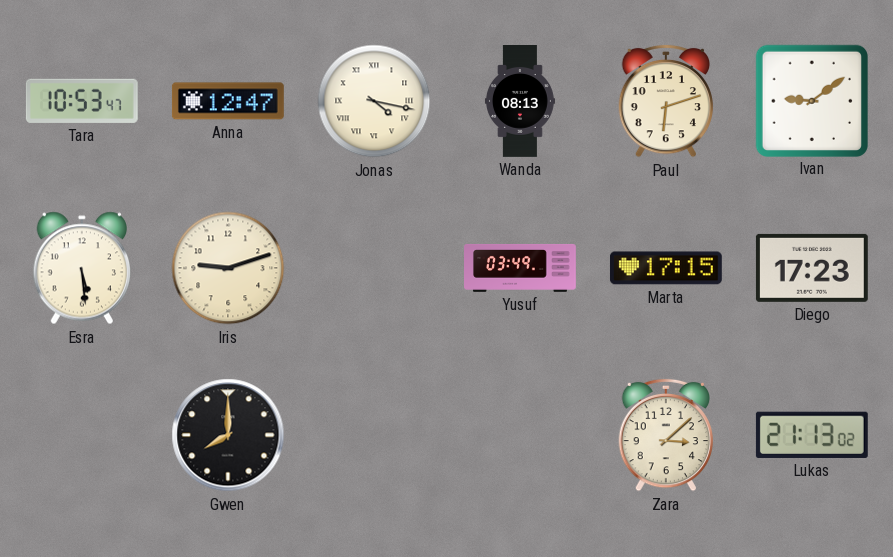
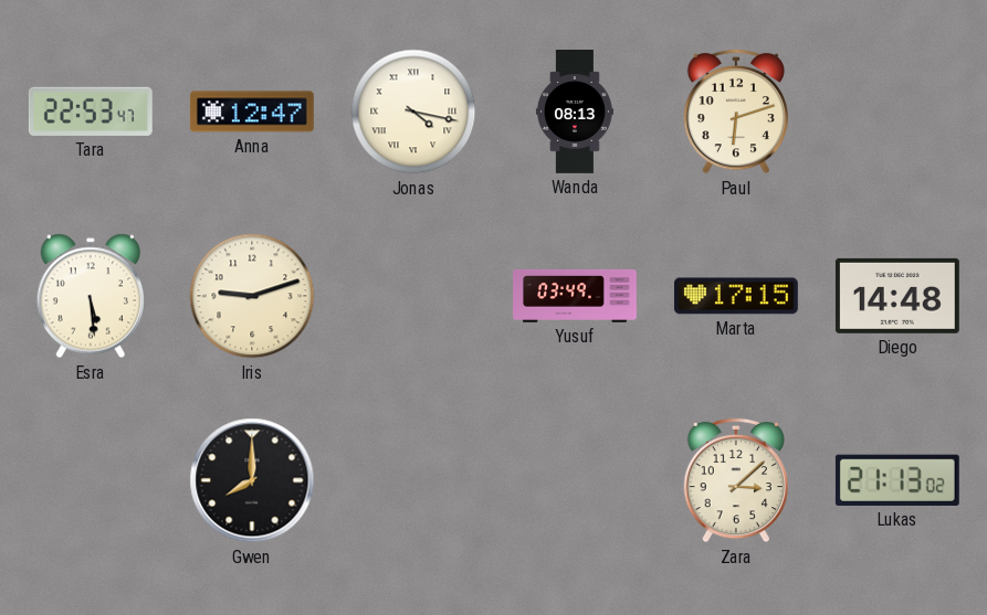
Tara: 10:53 -> 22:53 (91, 112)
Ivan: 9:09 -> none (811, 100)
Diego: 17:23 -> 14:48 (897, 296)
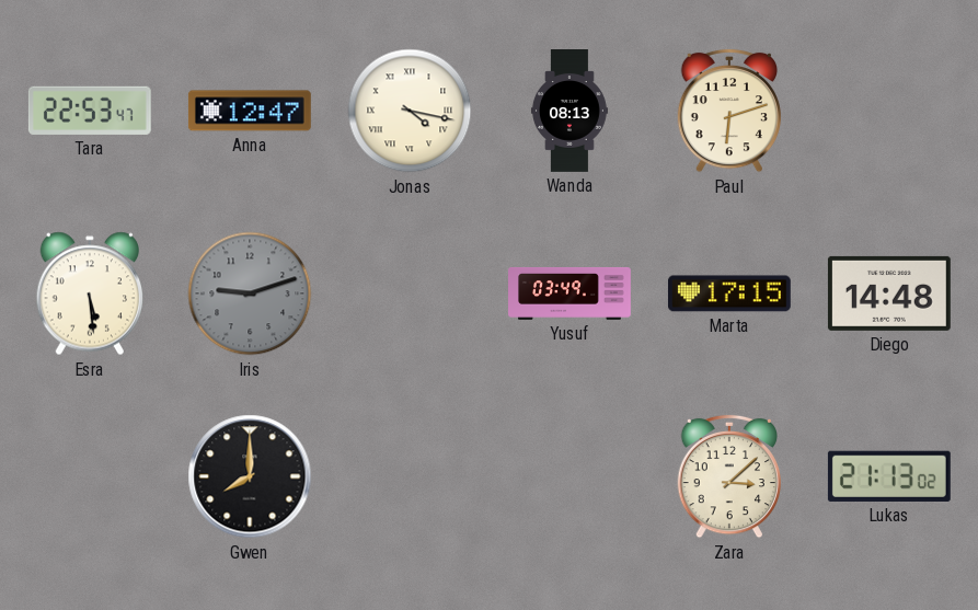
Iris dial: cream -> grey (250, 294)
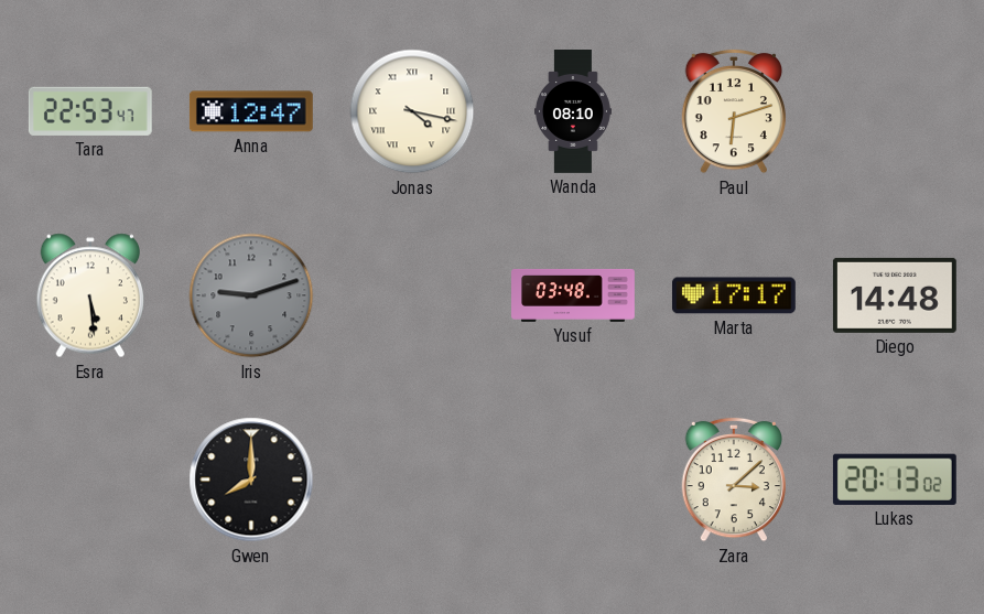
Wanda: 08:13 -> 08:10 (573, 112)
Yusuf: 03:49 -> 03:48 (574, 295)
Marta: 17:15 -> 17:17 (734, 295)
Lukas: 21:13 -> 20:13 (895, 480)
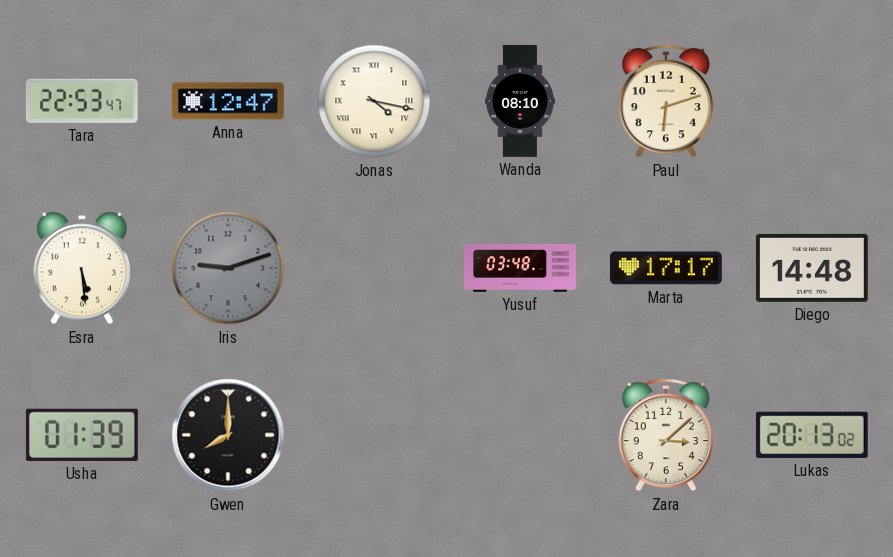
Usha: none -> 01:39 (82, 435)
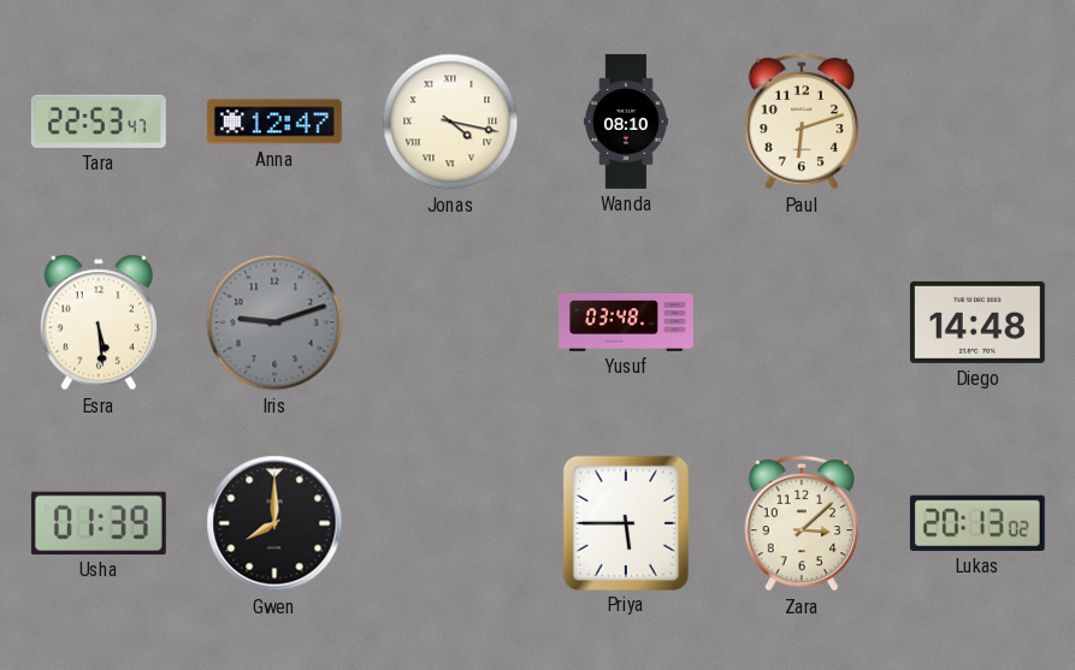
Marta: 17:17 -> none (666, 268)
Priya: none -> 5:45 (625, 522)
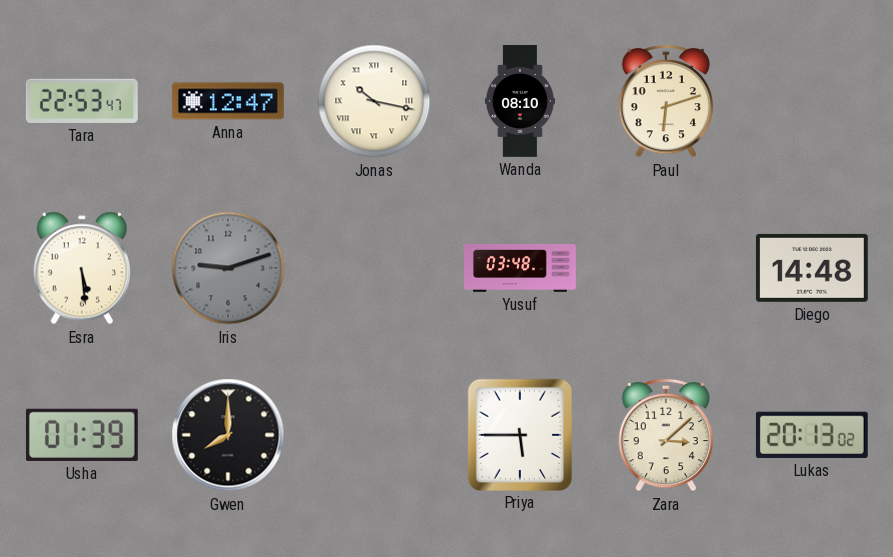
Jonas: 4:17 -> 10:17 (374, 101)
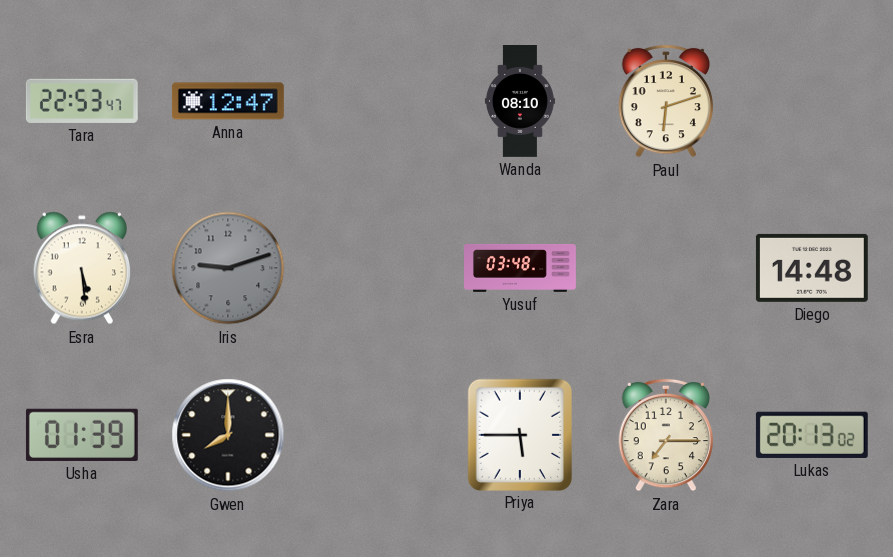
Jonas: 10:17 -> none (374, 101)
Zara: 3:08 -> 7:15 (665, 435)
